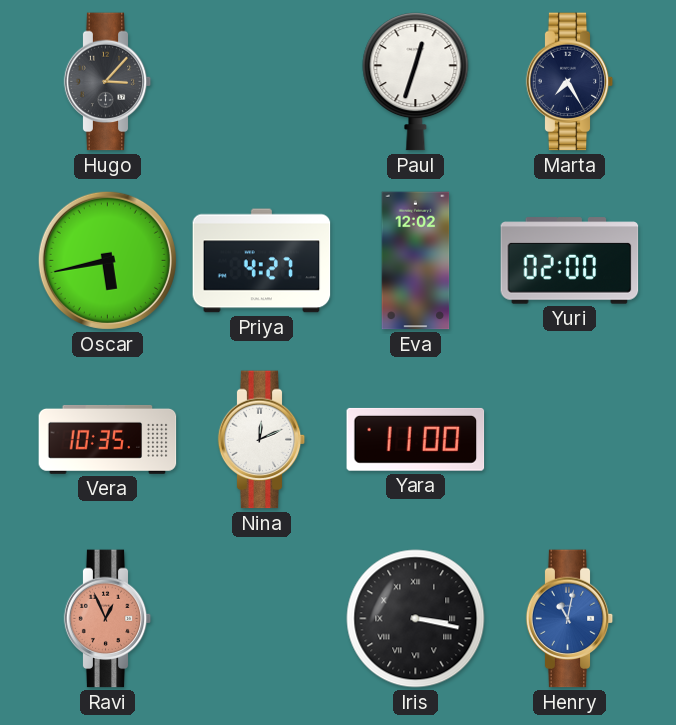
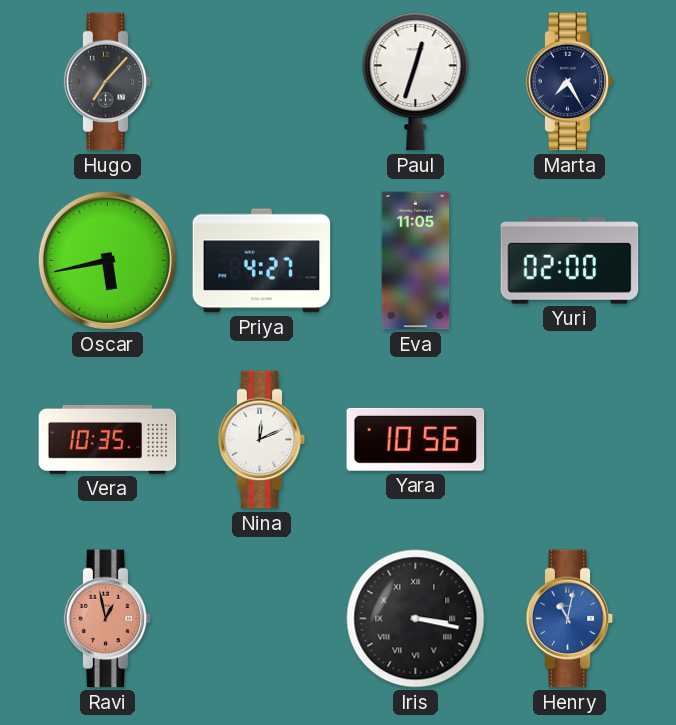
Hugo: 3:07 -> 7:07 (108, 82)
Eva: 12:02 -> 11:05 (416, 261)
Yara: 11:00 -> 10:56 (416, 439)
Ravi: 12:56 -> 12:58 (108, 619)
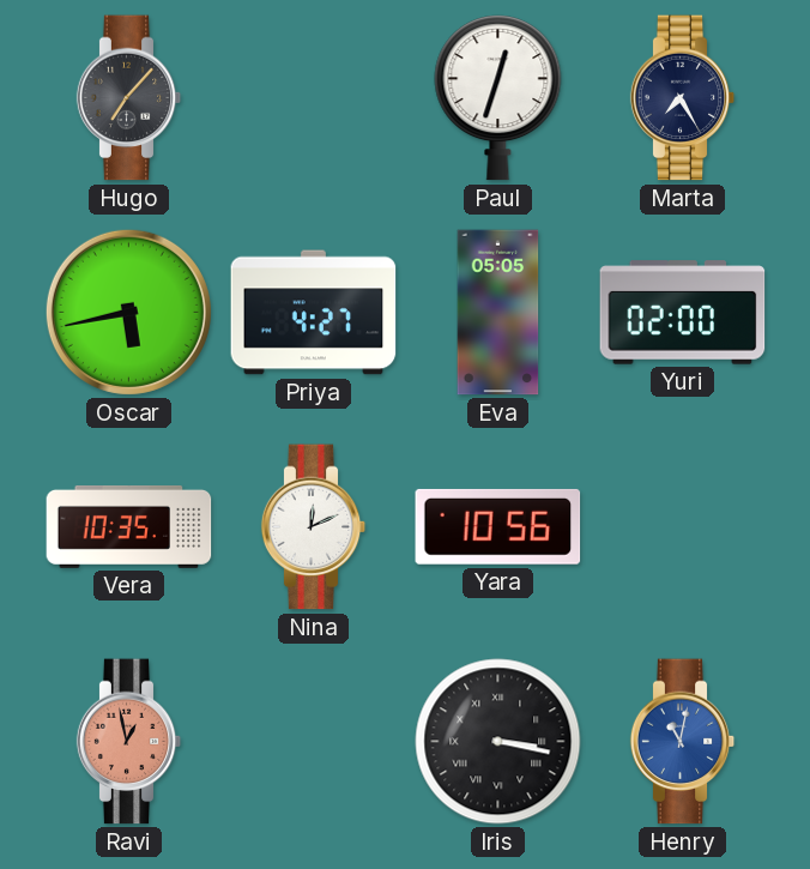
Eva: 11:05 -> 05:05 (498, 313)
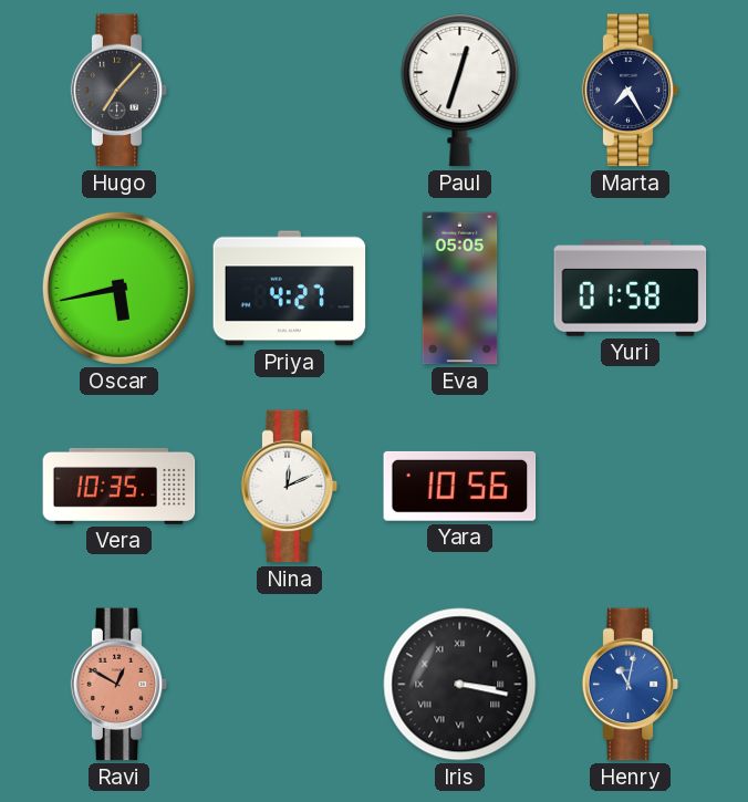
Yuri: 02:00 -> 01:58 (631, 289)
Ravi: 12:58 -> 12:50 (120, 685)
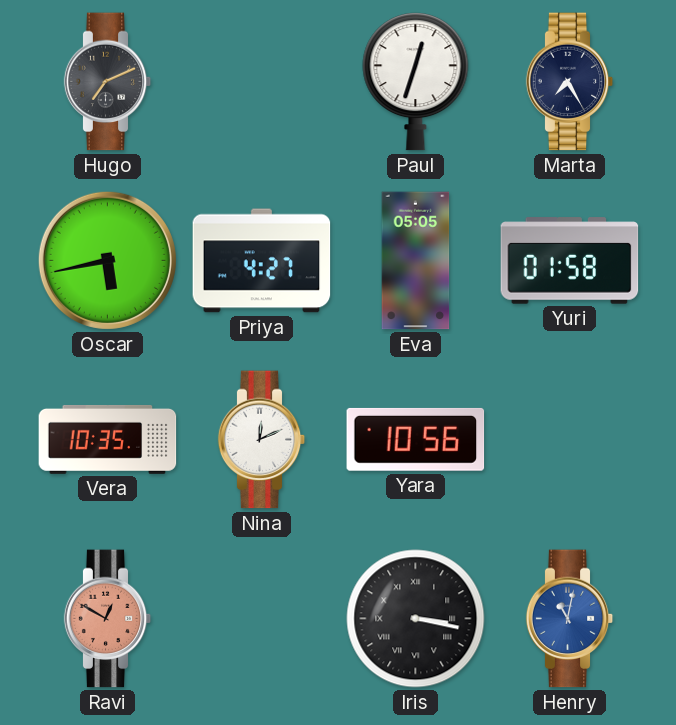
Hugo: 7:07 -> 7:11 (108, 82)
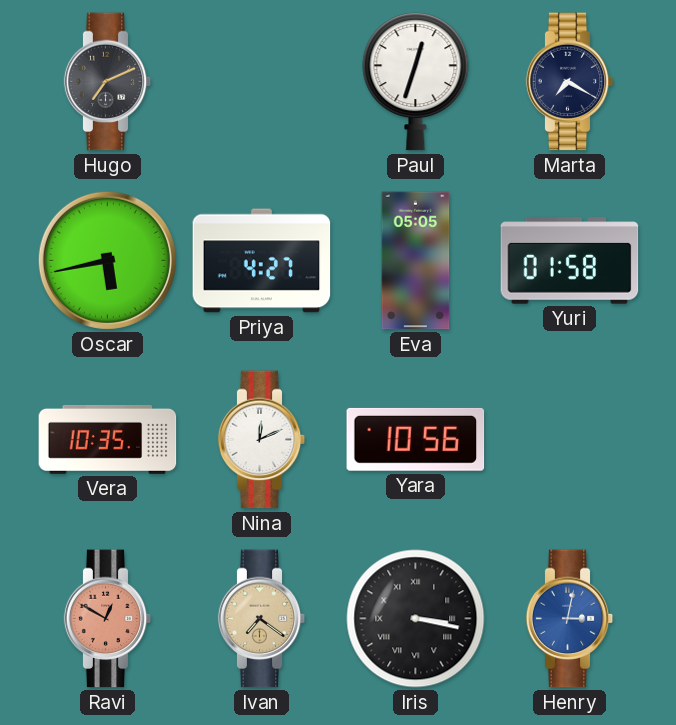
Marta: 7:25 -> 7:20 (570, 82)
Ivan: none -> 7:21 (262, 619)
Henry: 11:02 -> 3:02 (570, 619)
